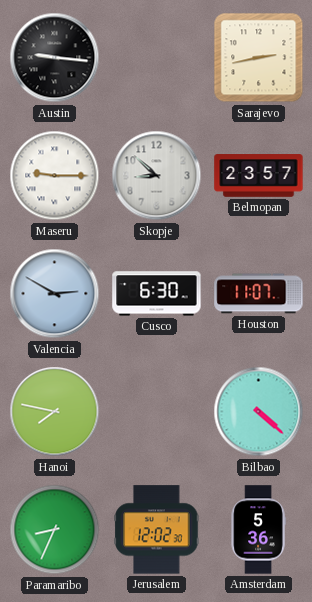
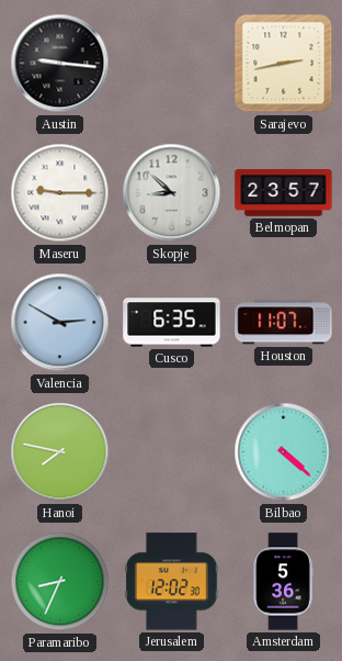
Cusco: 6:30 -> 6:35 (172, 323)
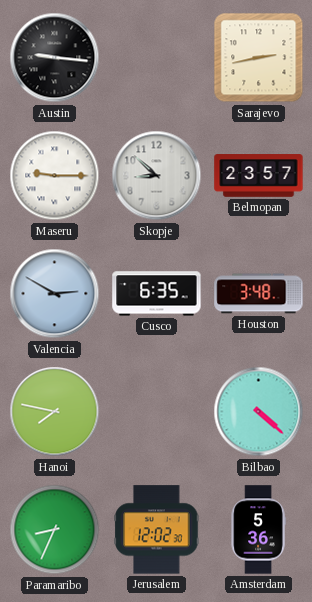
Houston: 11:07 -> 3:48 (259, 294)
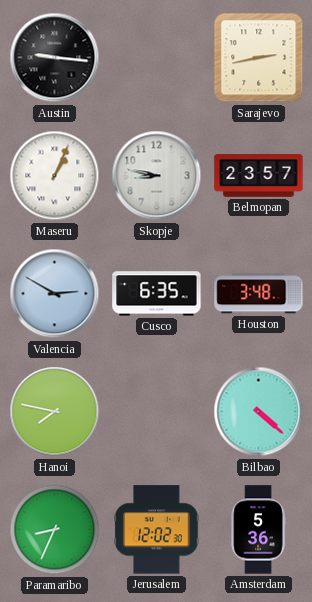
Maseru: 9:15 -> 1:04 (55, 176)
Skopje: 8:52 -> 8:47 (157, 176)
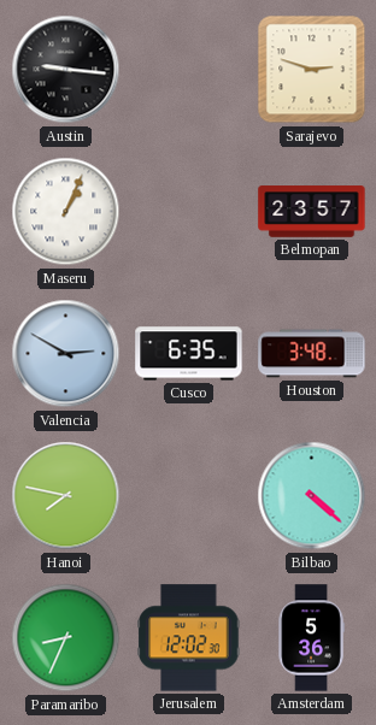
Sarajevo: 2:43 -> 2:48 (312, 70)
Skopje: 8:47 -> none (157, 176)
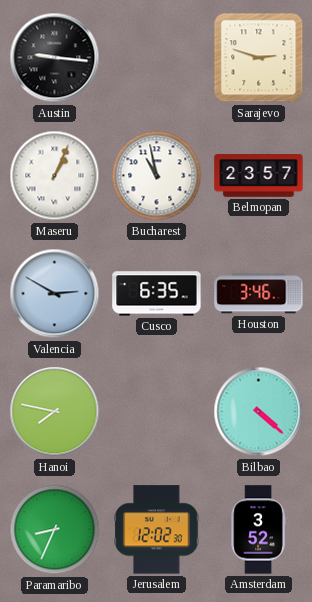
Bucharest: none -> 10:58 (157, 176)
Houston: 3:48 -> 3:46 (259, 294)
Amsterdam: 5:36 -> 3:52 (258, 530)
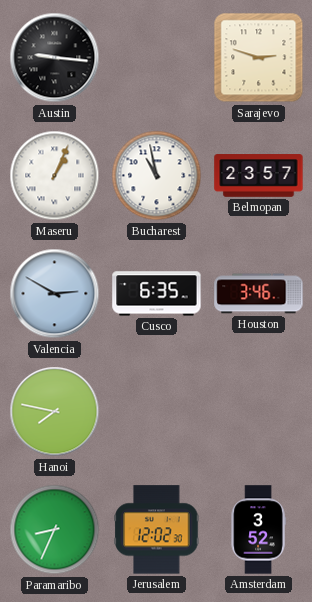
Bilbao: 4:22 -> none (259, 412)
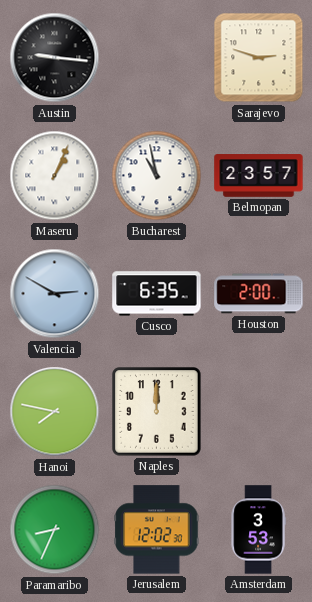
Houston: 3:46 -> 2:00 (259, 294)
Naples: none -> 12:00 (157, 412)
Amsterdam: 3:52 -> 3:53 (258, 530)
